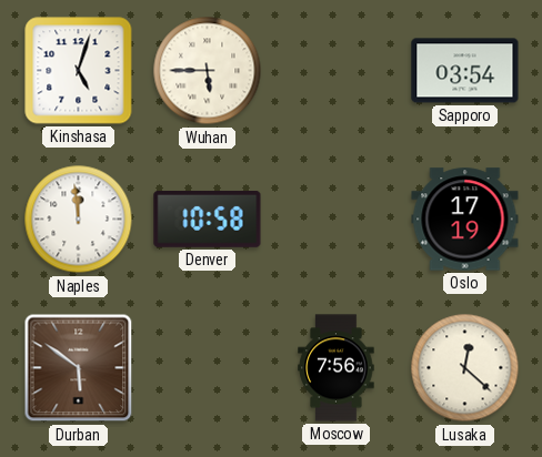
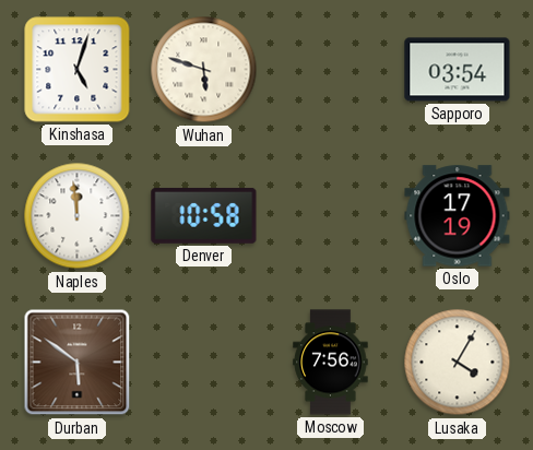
Wuhan: 5:45 -> 5:48 (204, 70)
Lusaka: 12:22 -> 4:05 (458, 363)
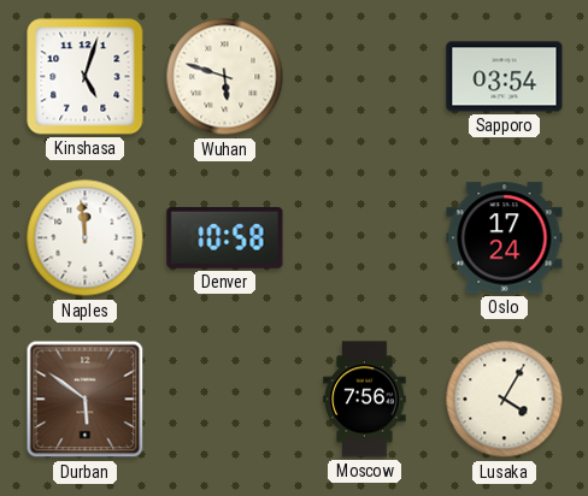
Oslo: 17:19 -> 17:24 (505, 238)
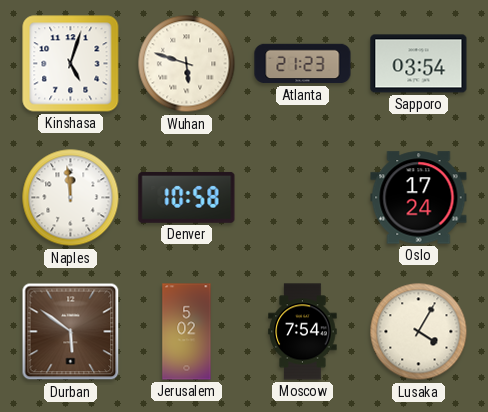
Atlanta: none -> 21:23 (303, 64)
Jerusalem: none -> 5:02 (187, 332)
Moscow: 7:56 -> 7:54 (303, 332)
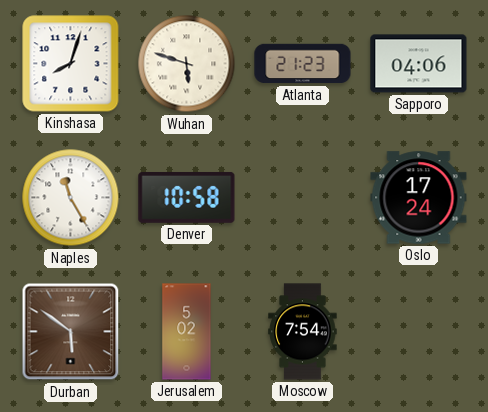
Kinshasa: 5:03 -> 8:03 (71, 64)
Sapporo: 03:54 -> 04:06 (419, 64)
Naples: 11:59 -> 11:25 (71, 198)
Lusaka: 4:05 -> none (419, 332)
